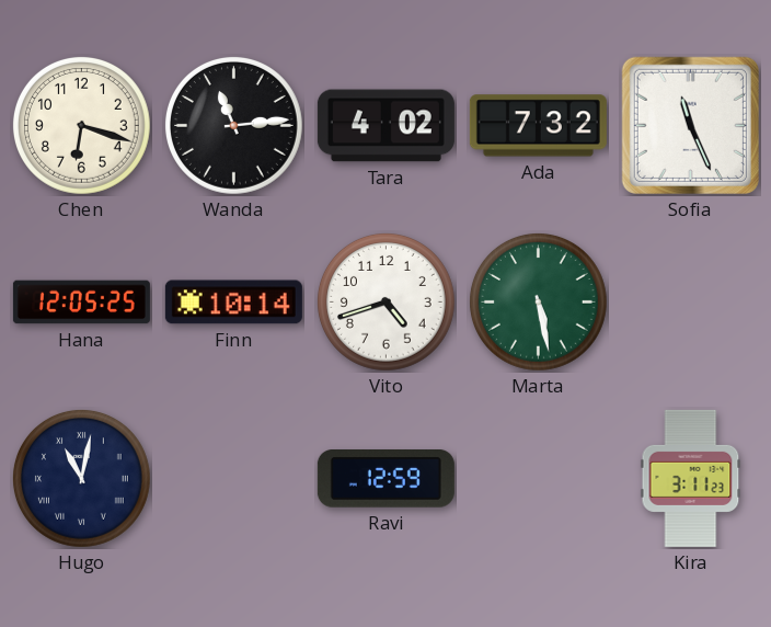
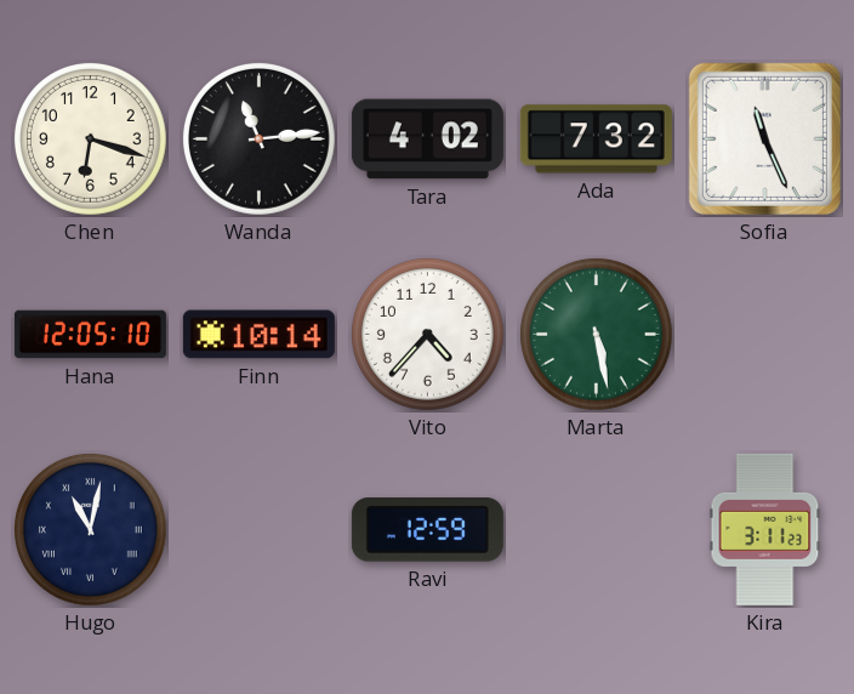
Hana: 12:05:25 -> 12:05:10 (90, 335)
Vito: 4:42 -> 4:37 (427, 334)
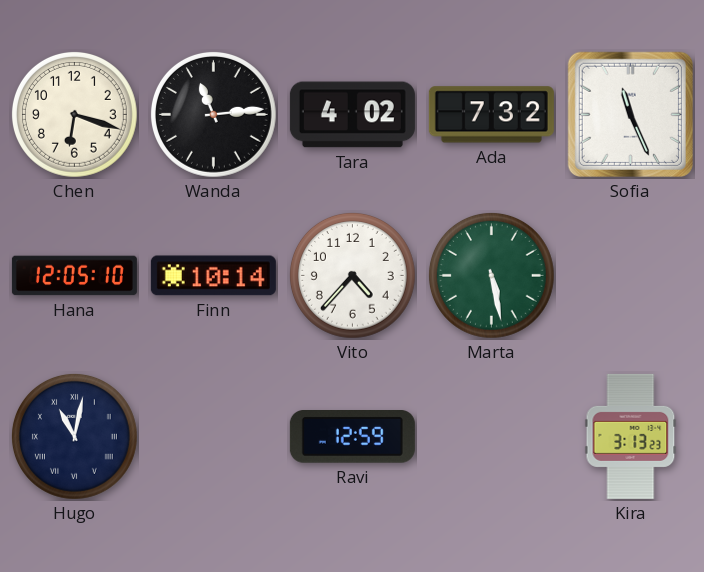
Kira: 3:11 -> 3:13 (631, 436)
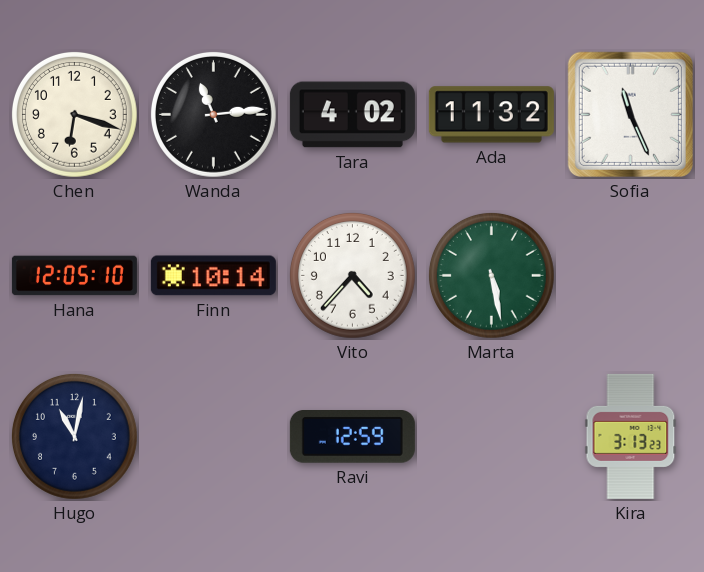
Ada: 7:32 -> 11:32 (491, 115)
Hugo numerals: Roman -> Arabic (74, 436)
